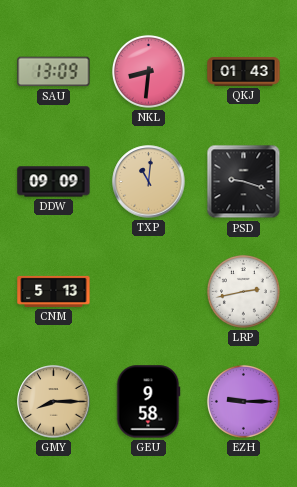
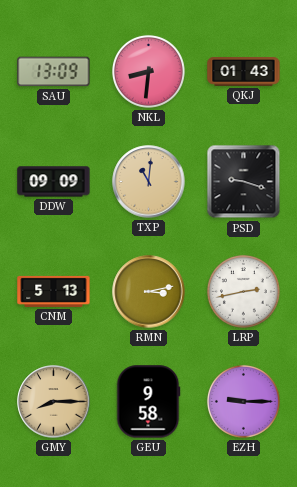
RMN: none -> 3:13 (149, 292)
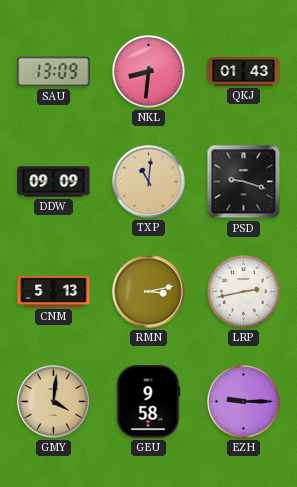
GMY: 8:15 -> 4:01 (54, 402)
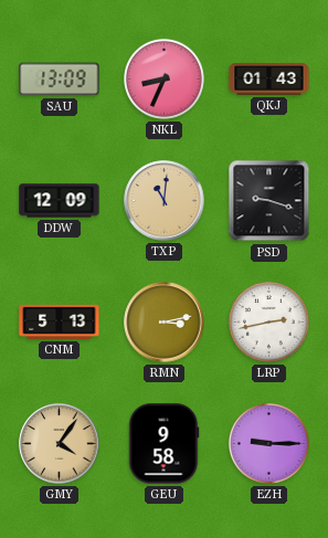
NKL: 8:31 -> 8:34 (163, 78)
DDW: 09:09 -> 12:09 (60, 201)
GMY: 4:01 -> 4:06 (60, 444)
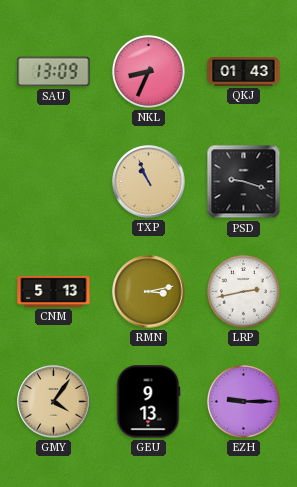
DDW: 12:09 -> none (60, 201)
TXP: 11:01 -> 10:56 (149, 182)
GEU: 9:58 -> 9:13 (148, 402)
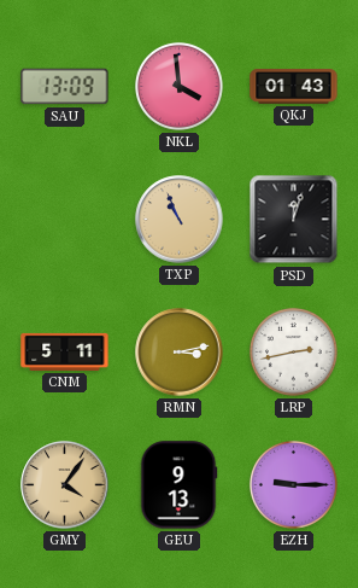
NKL: 8:34 -> 3:59 (178, 86)
PSD: 9:18 -> 12:03 (294, 220)
CNM: 5:13 -> 5:11 (65, 351)
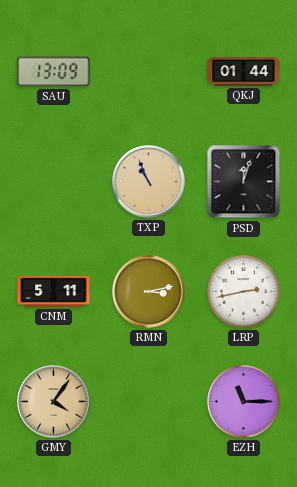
NKL: 3:59 -> none (178, 86)
QKJ: 01:43 -> 01:44 (244, 72)
GEU: 9:13 -> none (178, 485)
EZH: 9:15 -> 11:15 (243, 401)
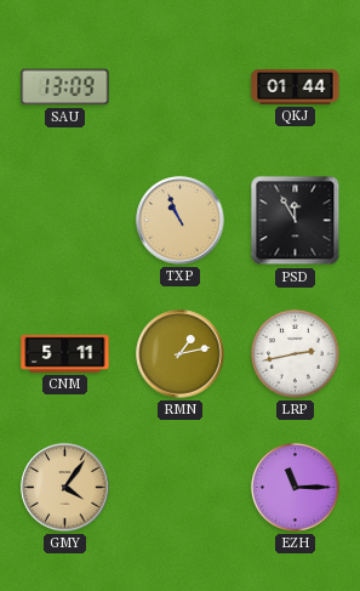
PSD: 12:03 -> 11:55 (296, 221)
RMN: 3:13 -> 1:13 (181, 354)
